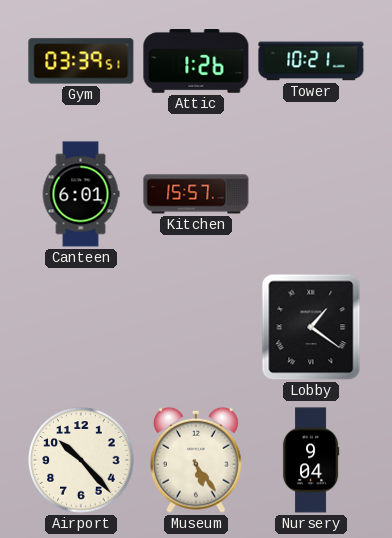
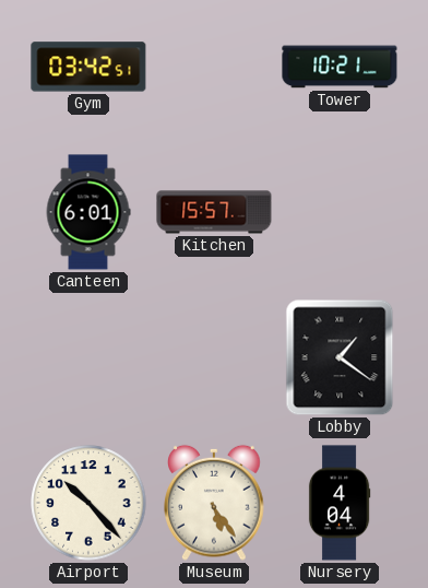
Gym: 03:39 -> 03:42 (88, 67)
Attic: 1:26 -> none (196, 62)
Nursery: 9:04 -> 4:04 (340, 503)
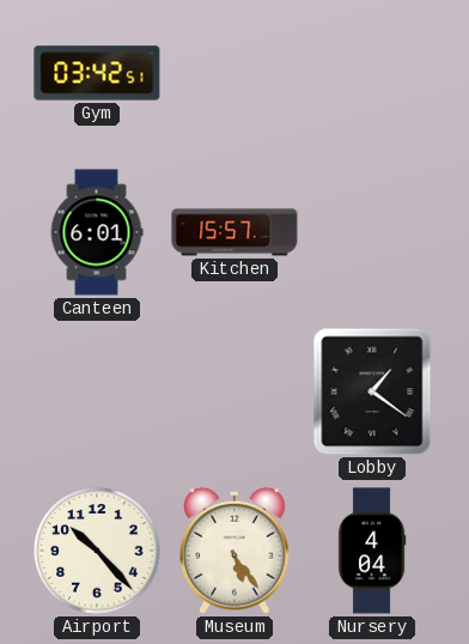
Tower: 10:21 -> none (340, 67)
